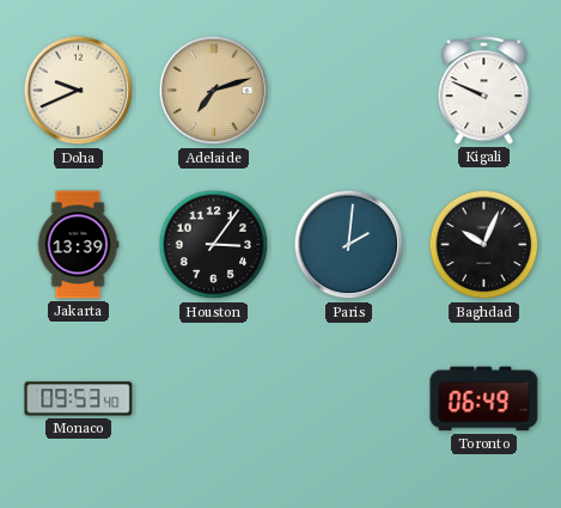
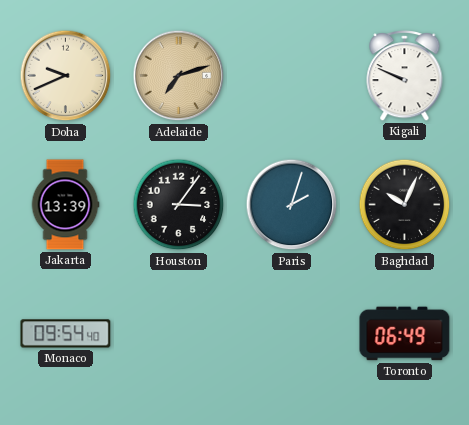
Paris: 2:01 -> 2:03 (292, 205)
Monaco: 09:53 -> 09:54 (66, 334)
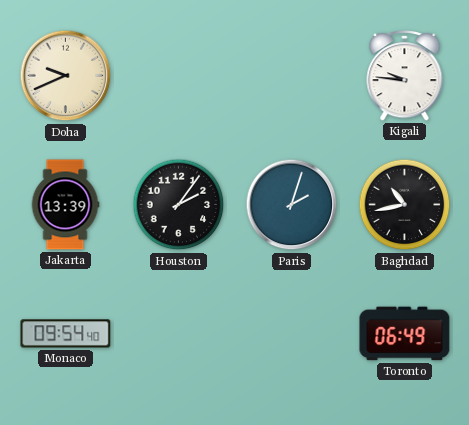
Adelaide: 7:12 -> none (179, 76)
Kigali: 9:49 -> 9:46 (405, 76)
Houston: 3:06 -> 2:06 (179, 205)
Baghdad: 10:04 -> 10:43 (405, 205)
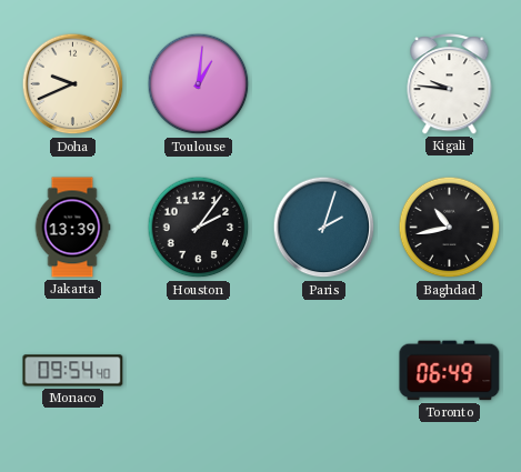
Toulouse: none -> 1:01 (199, 84)
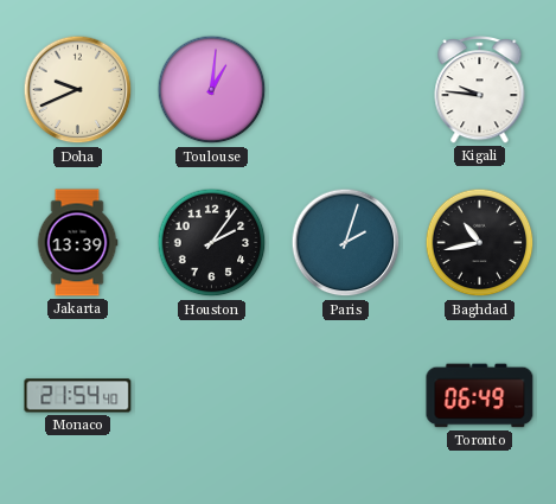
Monaco: 09:54 -> 21:54 (78, 396)
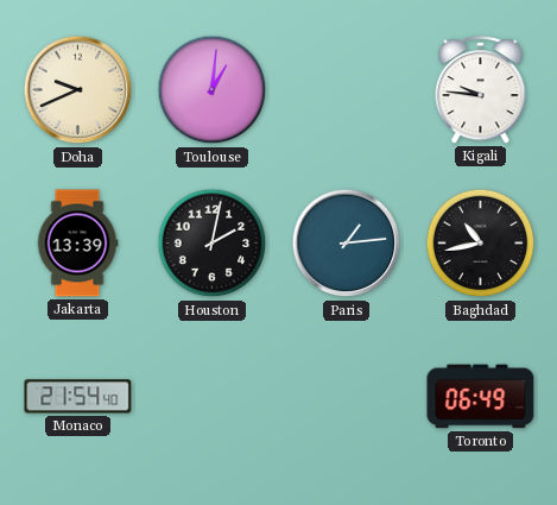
Houston: 2:06 -> 2:02 (213, 244)
Paris: 2:03 -> 1:14 (347, 244)
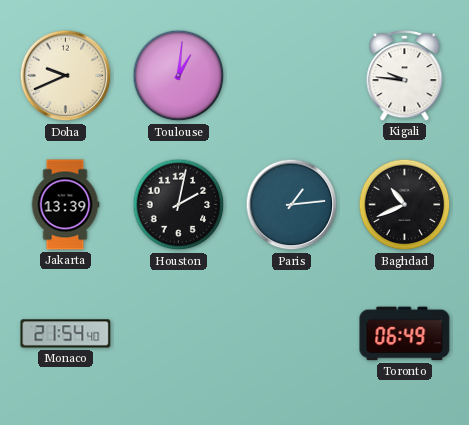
Baghdad: 10:43 -> 10:41 (405, 205)
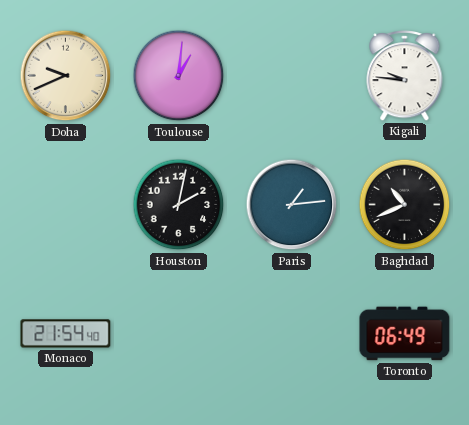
Jakarta: 13:39 -> none (65, 205)
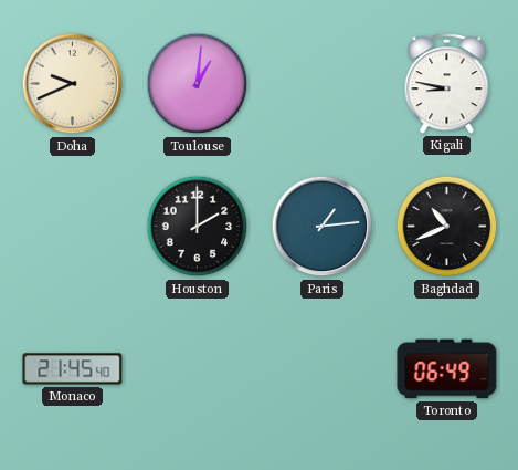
Kigali: 9:46 -> 8:47 (447, 84)
Houston: 2:02 -> 2:00 (198, 227)
Monaco: 21:54 -> 21:45 (73, 369)
